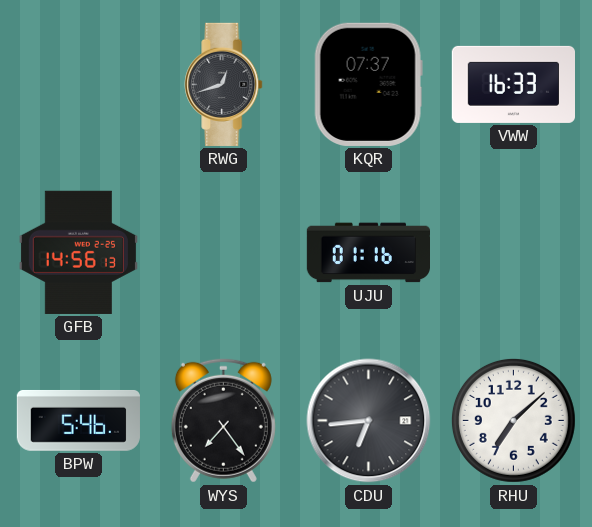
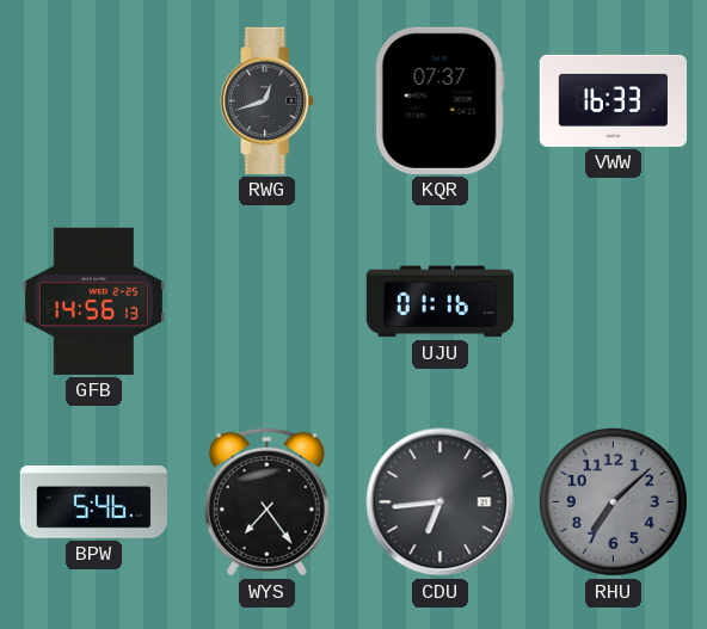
RHU dial: white -> grey (613, 501)
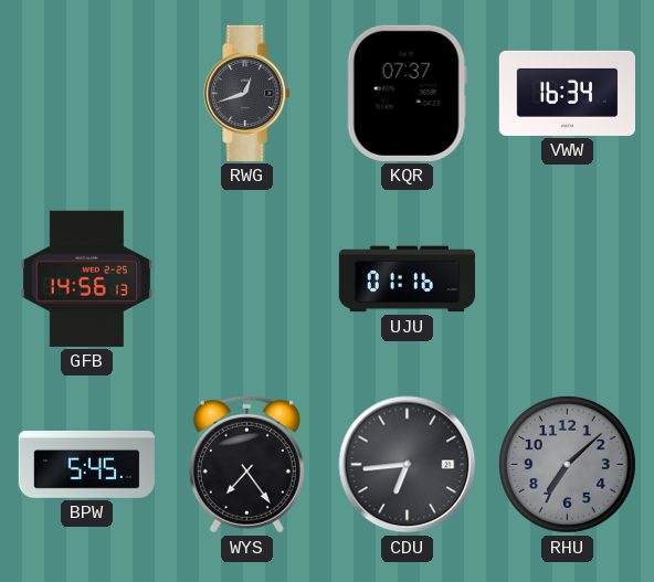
VWW: 16:33 -> 16:34 (567, 93)
BPW: 5:46 -> 5:45 (86, 464)
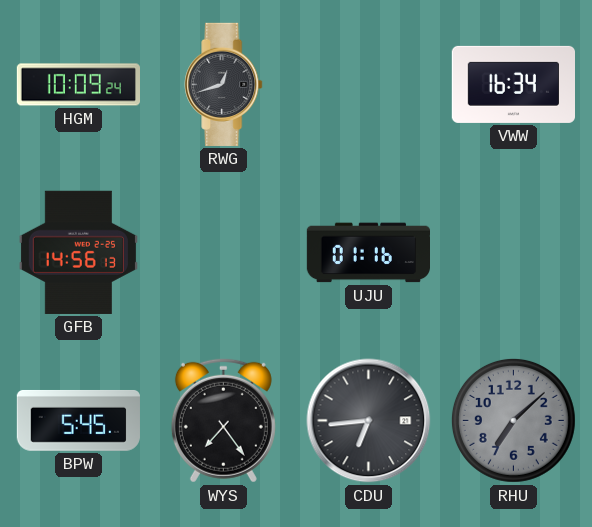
HGM: none -> 10:09 (78, 85)
KQR: 07:37 -> none (407, 93)
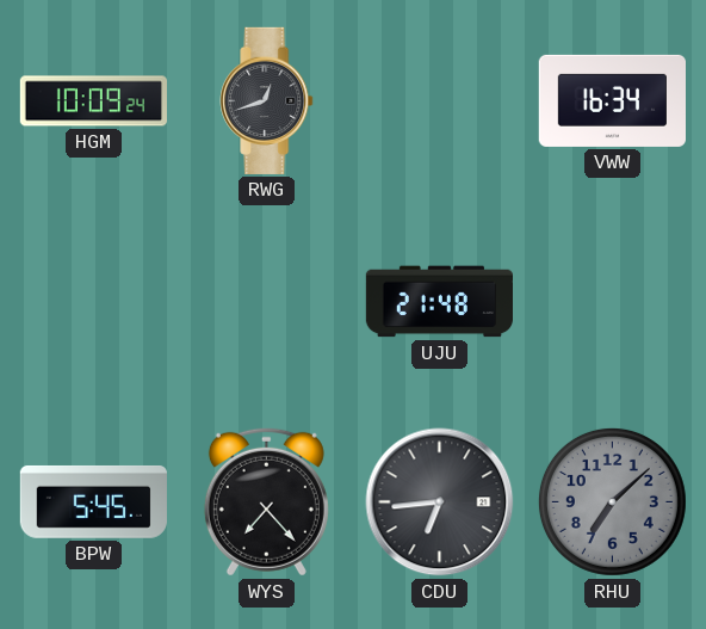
GFB: 14:56 -> none (78, 252)
UJU: 01:16 -> 21:48 (439, 302)
WYS: 7:24 -> 7:23 (266, 501)
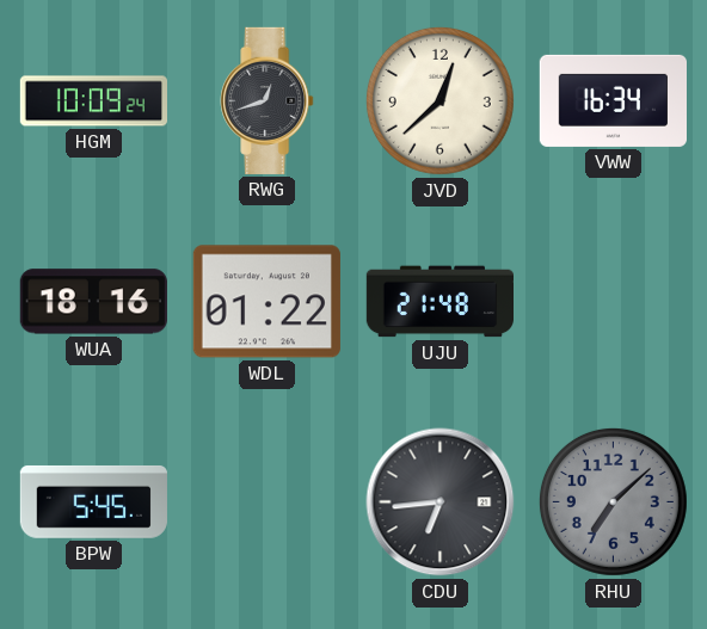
JVD: none -> 12:38 (439, 100)
WUA: none -> 18:16 (93, 302)
WDL: none -> 01:22 (266, 302)
WYS: 7:23 -> none (266, 501)
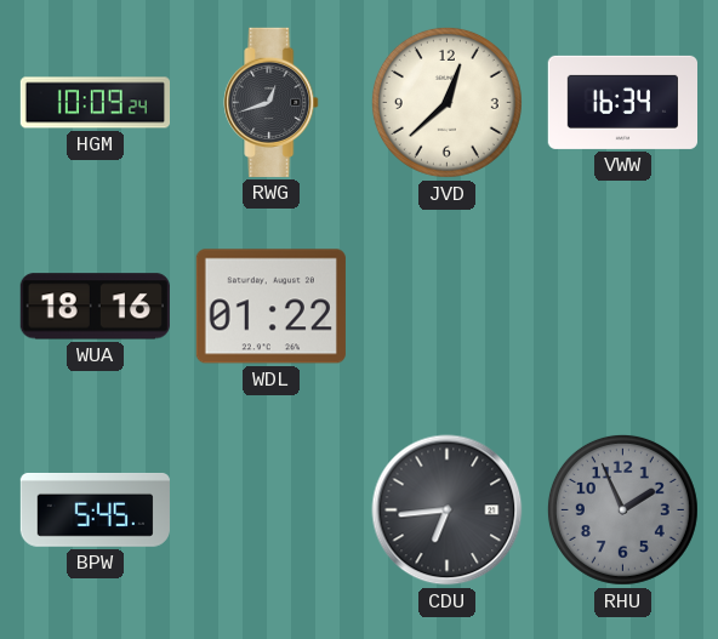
UJU: 21:48 -> none (439, 302)
RHU: 7:08 -> 1:56 (622, 509)
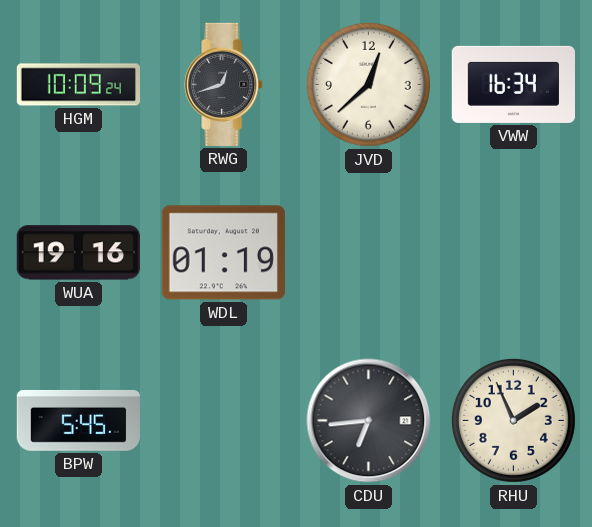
WUA: 18:16 -> 19:16 (78, 253)
WDL: 01:22 -> 01:19 (223, 253)
RHU dial: grey -> cream (513, 420)
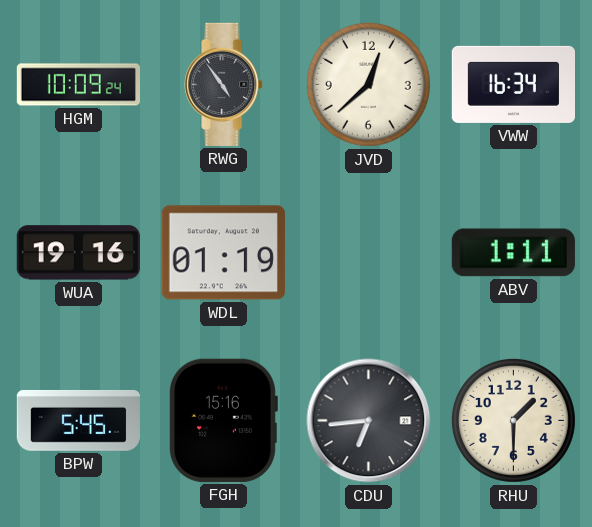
RWG: 12:42 -> 4:54 (224, 84)
ABV: none -> 1:11 (513, 253)
FGH: none -> 15:16 (224, 420)
RHU: 1:56 -> 1:30 (513, 420)
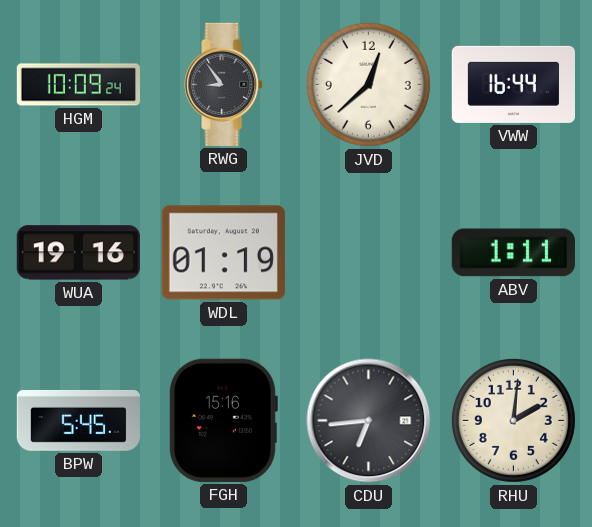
RWG: 4:54 -> 8:54 (224, 84)
VWW: 16:34 -> 16:44 (513, 84)
RHU: 1:30 -> 2:01 (513, 420)
